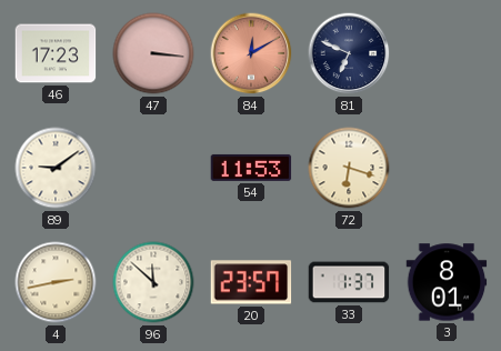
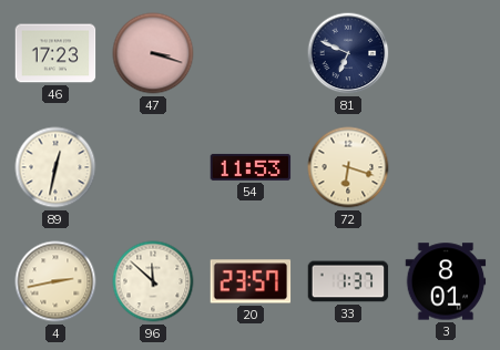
47: 3:16 -> 3:18 (153, 53)
84: 12:10 -> none (251, 53)
89: 9:09 -> 12:32 (55, 167)
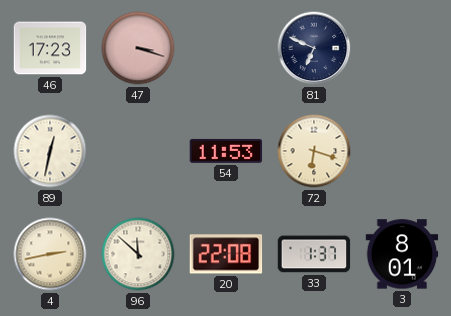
20: 23:57 -> 22:08 (226, 254)
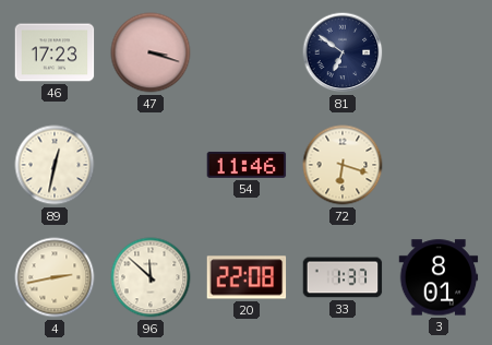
81: 6:49 -> 6:51 (343, 52)
54: 11:53 -> 11:46 (247, 165)
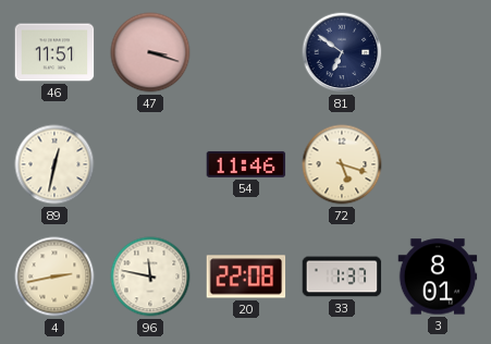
46: 17:23 -> 11:51 (54, 52)
72: 6:18 -> 5:18 (342, 164)
96: 11:52 -> 11:47 (150, 277)
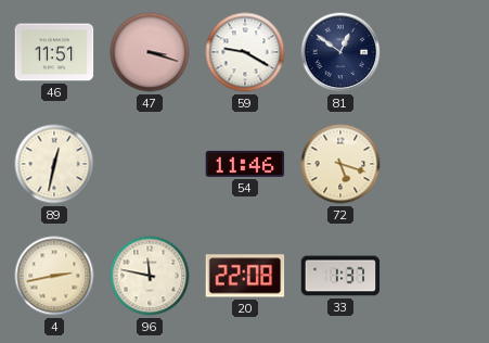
59: none -> 9:20 (245, 52)
81: 6:51 -> 12:51 (340, 52)
3: 8:01 -> none (438, 277)
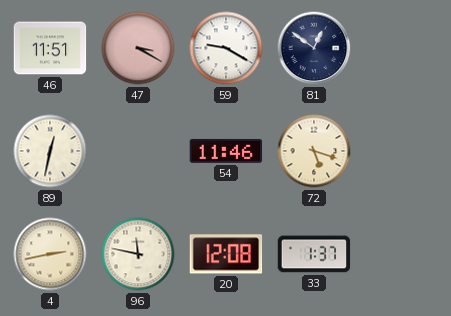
47: 3:18 -> 3:20 (138, 48)
20: 22:08 -> 12:08 (226, 254)
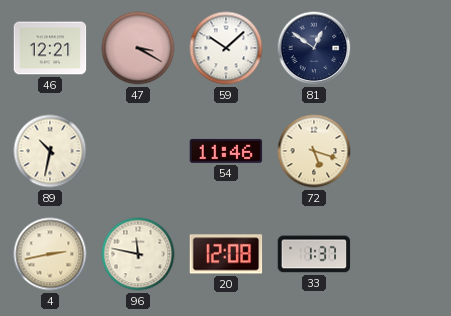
46: 11:51 -> 12:21 (50, 48)
59: 9:20 -> 10:08 (226, 48)
89: 12:32 -> 10:32 (50, 151)
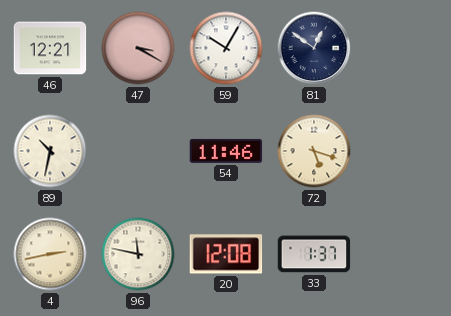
59: 10:08 -> 10:05 (226, 48)
